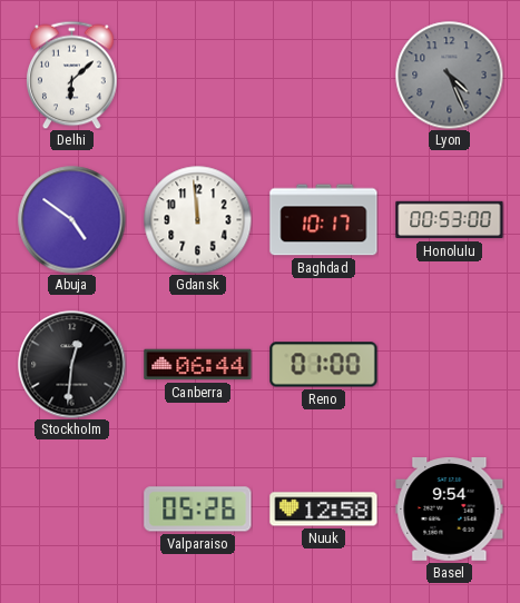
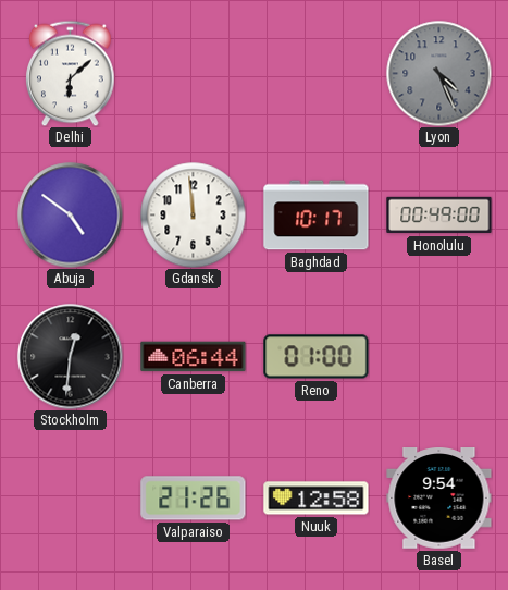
Honolulu: 00:53 -> 00:49 (439, 216)
Valparaiso: 05:26 -> 21:26 (194, 499)
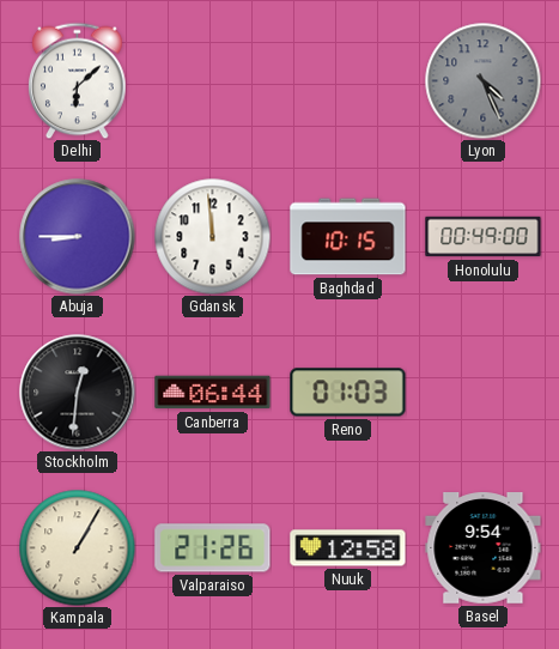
Abuja: 4:51 -> 8:45 (78, 237)
Baghdad: 10:17 -> 10:15 (348, 237)
Reno: 01:00 -> 01:03 (348, 393)
Kampala: none -> 1:05 (77, 547)
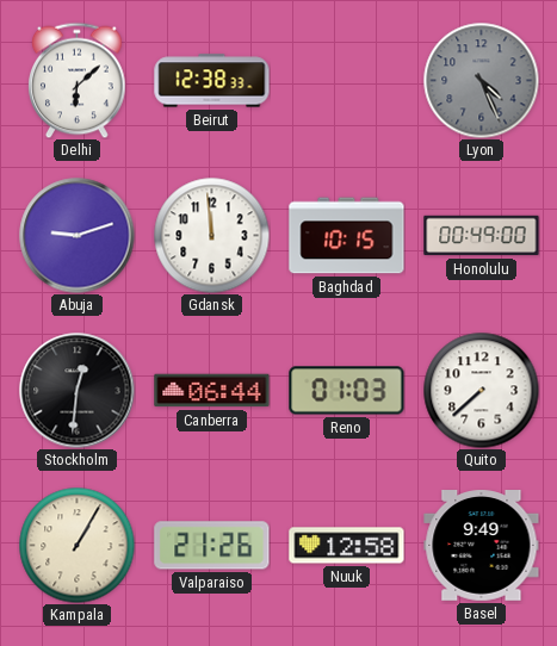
Beirut: none -> 12:38 (212, 81)
Abuja: 8:45 -> 9:12 (78, 236)
Quito: none -> 7:38 (481, 390)
Basel: 9:54 -> 9:49 (482, 546)
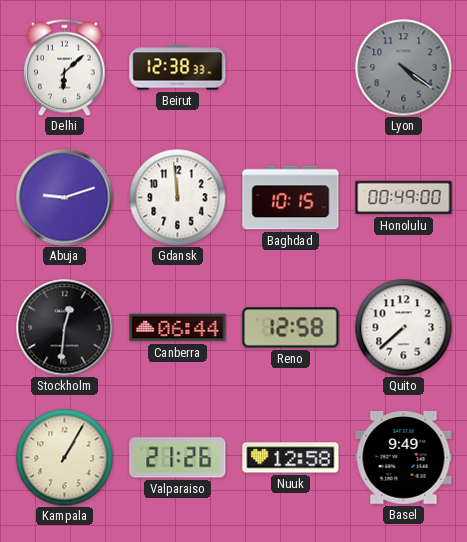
Lyon: 4:26 -> 4:21 (403, 67)
Reno: 01:03 -> 12:58 (291, 328)
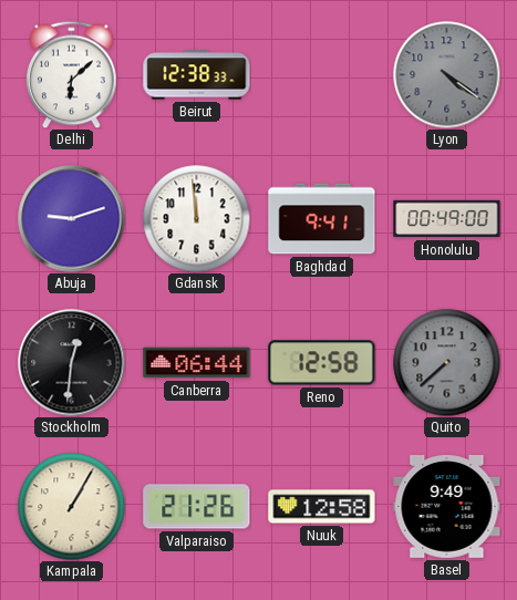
Baghdad: 10:15 -> 9:41 (322, 219)
Quito dial: white -> grey (446, 362)
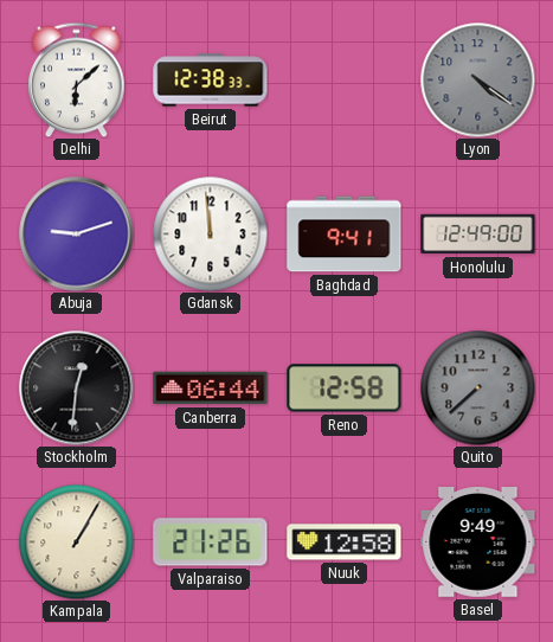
Honolulu: 00:49 -> 12:49 (478, 235)
